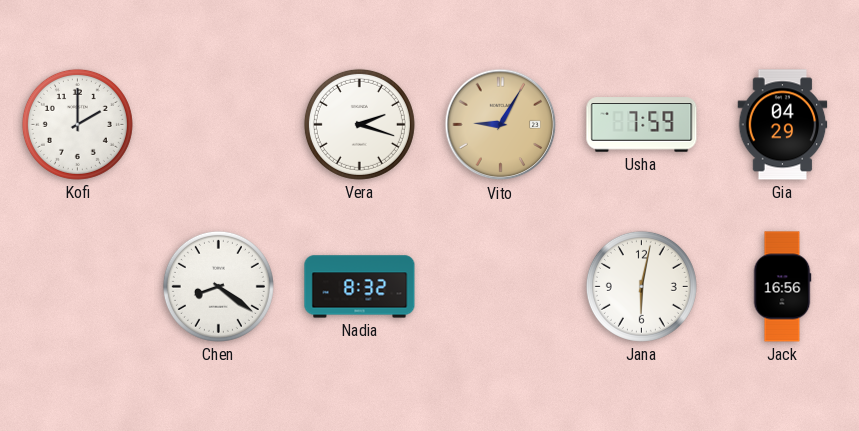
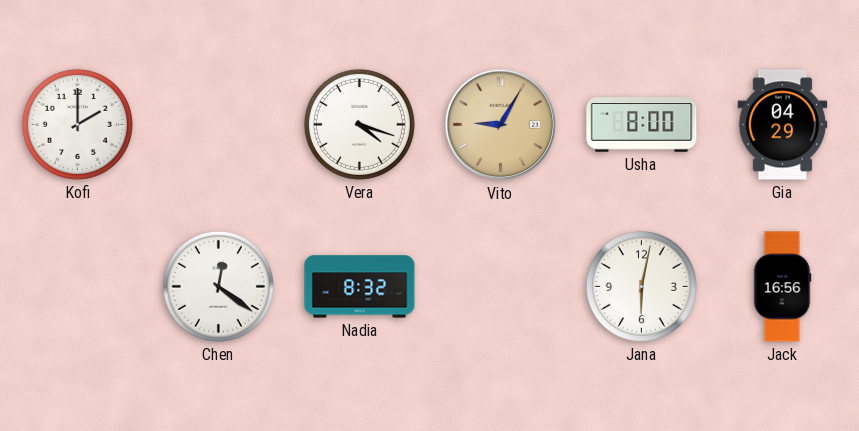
Vera: 2:18 -> 4:18 (359, 124)
Usha: 7:59 -> 8:00 (642, 125)
Chen: 8:21 -> 12:21 (218, 286)
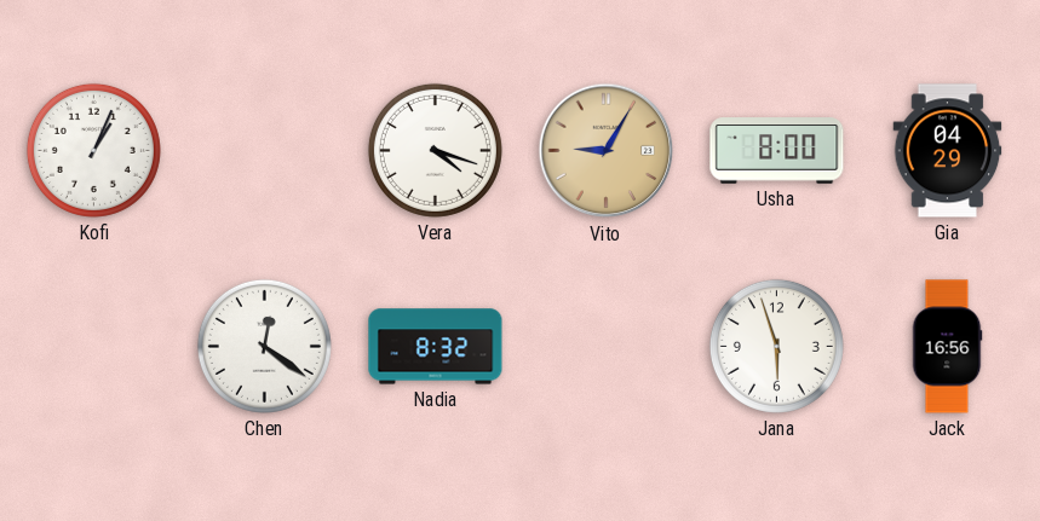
Kofi: 2:00 -> 1:04 (93, 150)
Jana: 6:02 -> 5:57 (776, 346)
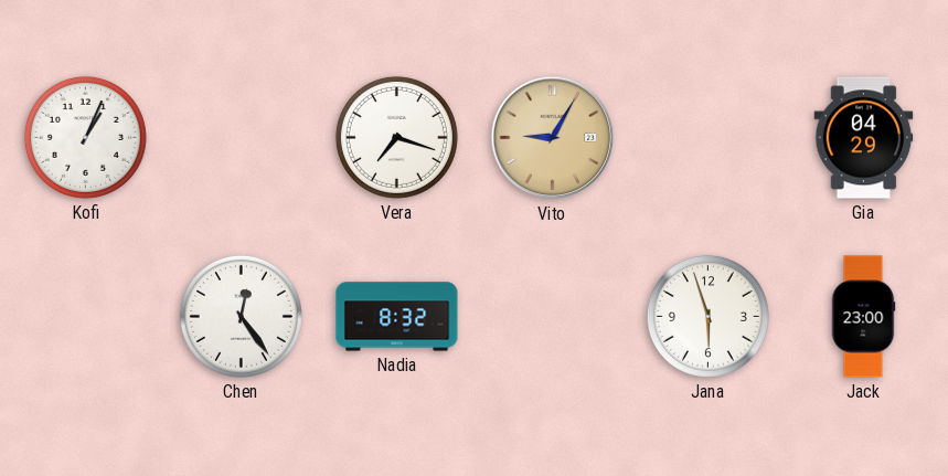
Vera: 4:18 -> 7:18 (396, 137)
Usha: 8:00 -> none (777, 151)
Chen: 12:21 -> 12:24 (241, 316)
Jack: 16:56 -> 23:00 (863, 317)
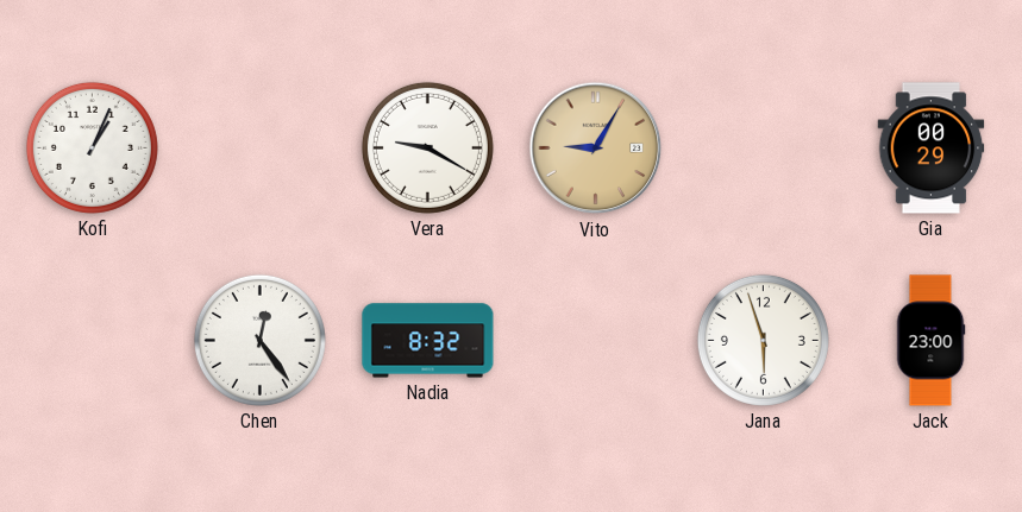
Vera: 7:18 -> 9:20 (427, 147)
Gia: 04:29 -> 00:29 (932, 148)
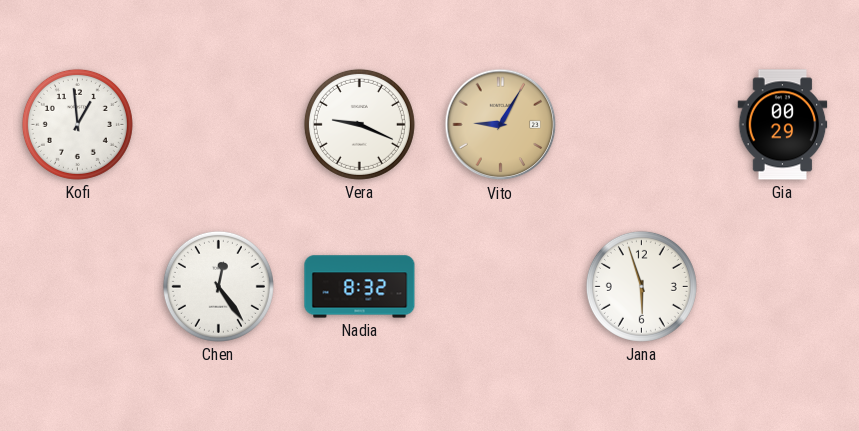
Kofi: 1:04 -> 12:59 (77, 124)
Vera: 9:20 -> 9:19 (359, 124)
Jack: 23:00 -> none (930, 341)
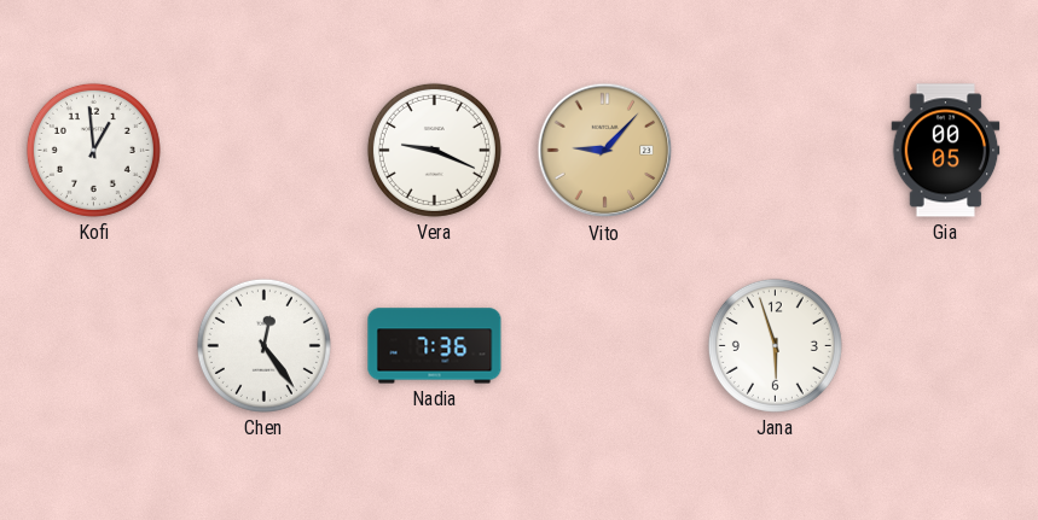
Vito: 9:05 -> 9:07 (605, 151)
Gia: 00:29 -> 00:05 (946, 151)
Nadia: 8:32 -> 7:36 (435, 346)
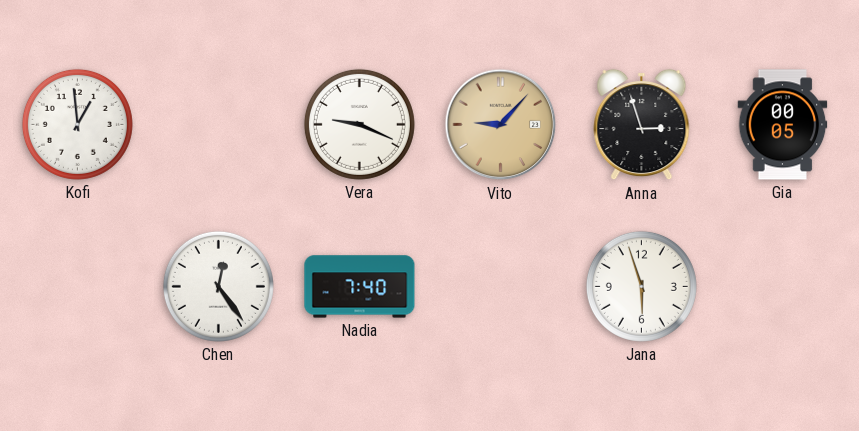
Anna: none -> 2:57 (642, 125)
Nadia: 7:36 -> 7:40 (360, 287)
